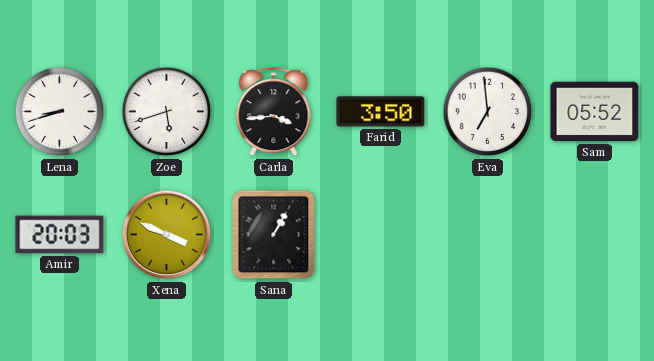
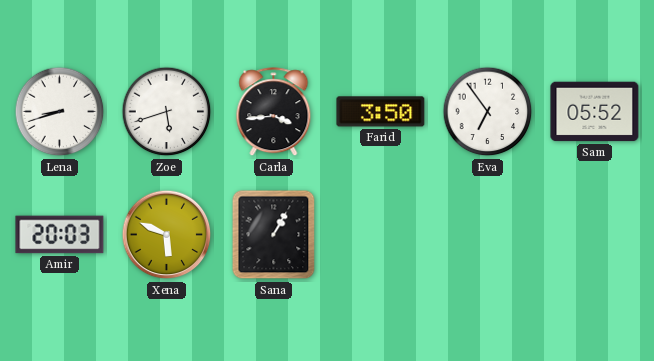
Eva: 6:59 -> 6:54 (488, 112)
Xena: 3:49 -> 5:49 (167, 235)
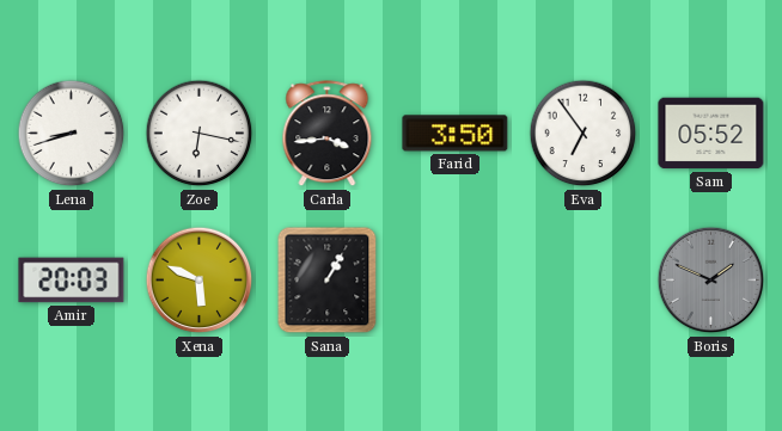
Zoe: 5:42 -> 6:17 (200, 134)
Boris: none -> 1:49 (711, 281)
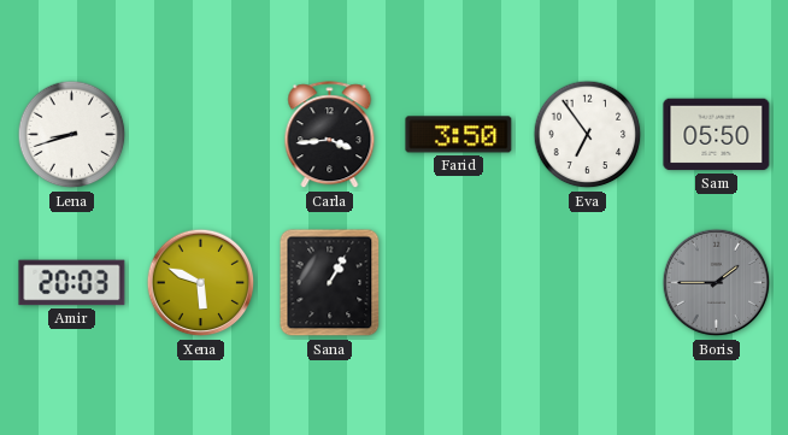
Zoe: 6:17 -> none (200, 134)
Sam: 05:52 -> 05:50 (717, 135)
Boris: 1:49 -> 1:45 (717, 283)
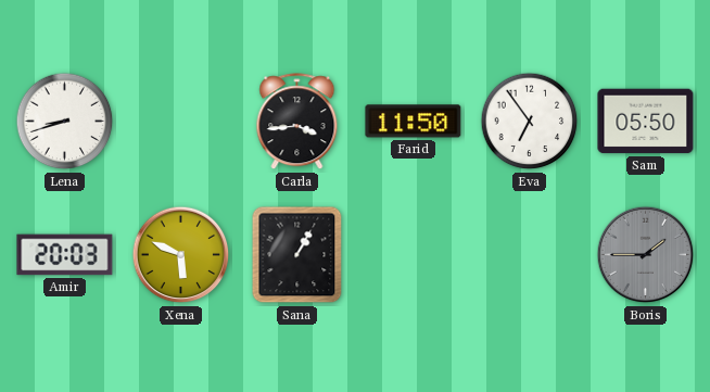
Farid: 3:50 -> 11:50 (414, 122)
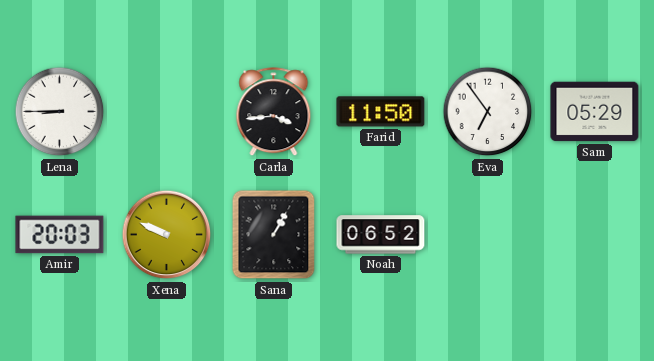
Lena: 8:42 -> 8:45 (60, 112)
Sam: 05:50 -> 05:29 (595, 112)
Xena: 5:49 -> 9:49 (167, 235)
Noah: none -> 06:52 (381, 235)
Boris: 1:45 -> none (646, 255)
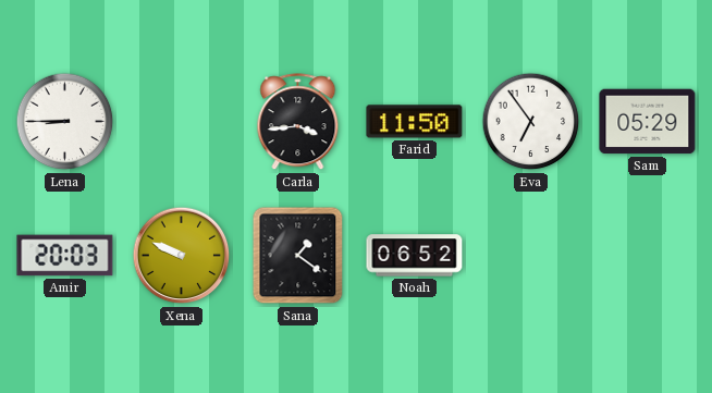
Sana: 1:05 -> 1:21 (298, 256)
